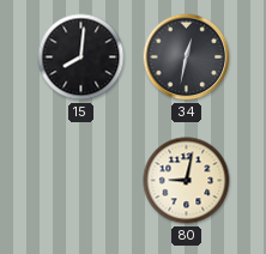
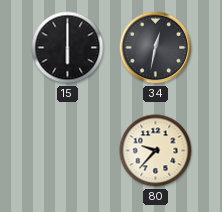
15: 8:01 -> 6:00 (68, 48)
80: 9:02 -> 9:37 (156, 151)
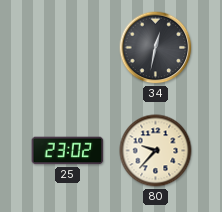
15: 6:00 -> none (68, 48)
25: none -> 23:02 (68, 151)
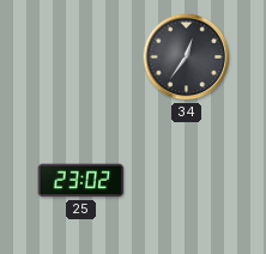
34: 12:32 -> 12:36 (187, 58)
80: 9:37 -> none (156, 151)
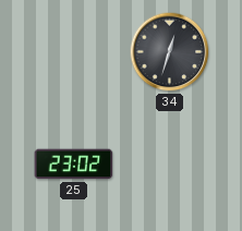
34: 12:36 -> 12:33 (170, 52)
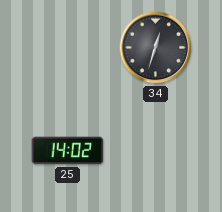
25: 23:02 -> 14:02 (68, 151)
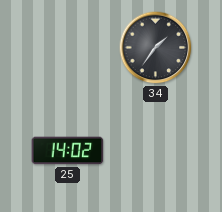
34: 12:33 -> 1:36 (156, 48)
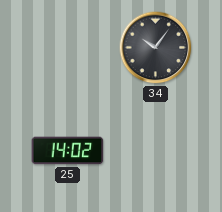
34: 1:36 -> 10:06 (156, 48)
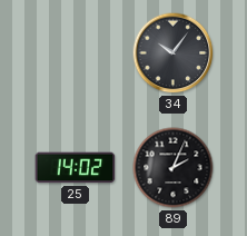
89: none -> 2:04 (174, 168)
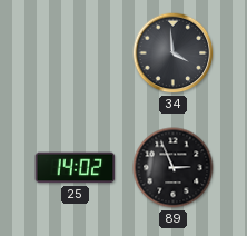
34: 10:06 -> 3:59 (174, 53)
89: 2:04 -> 2:56 (174, 168)
